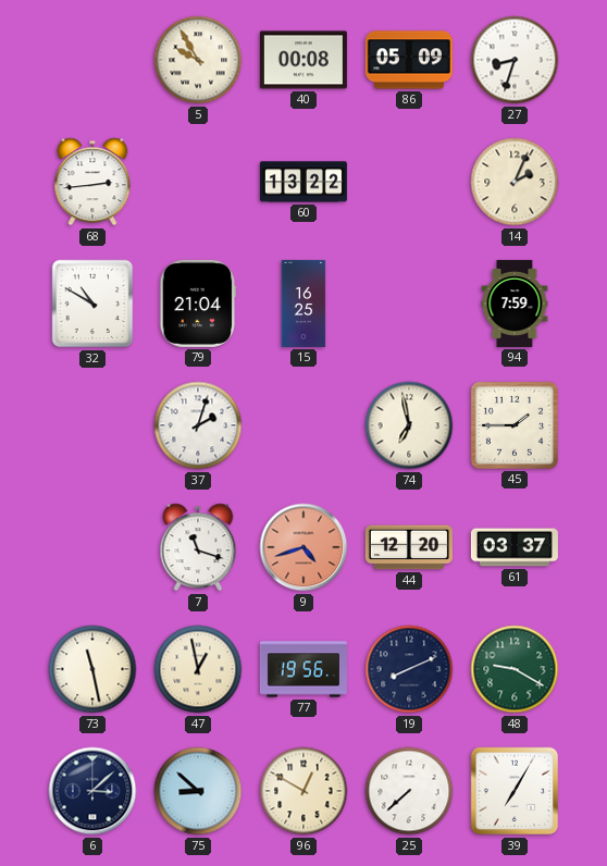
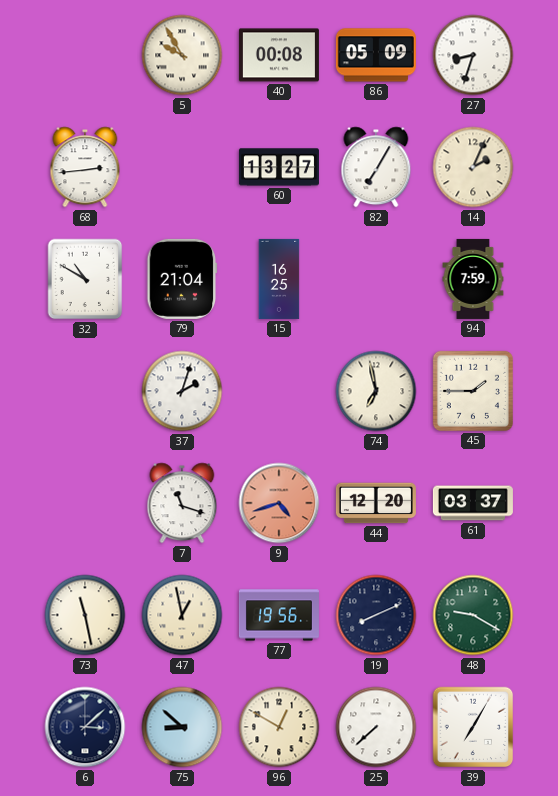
60: 13:22 -> 13:27 (279, 167)
82: none -> 7:05 (376, 167)
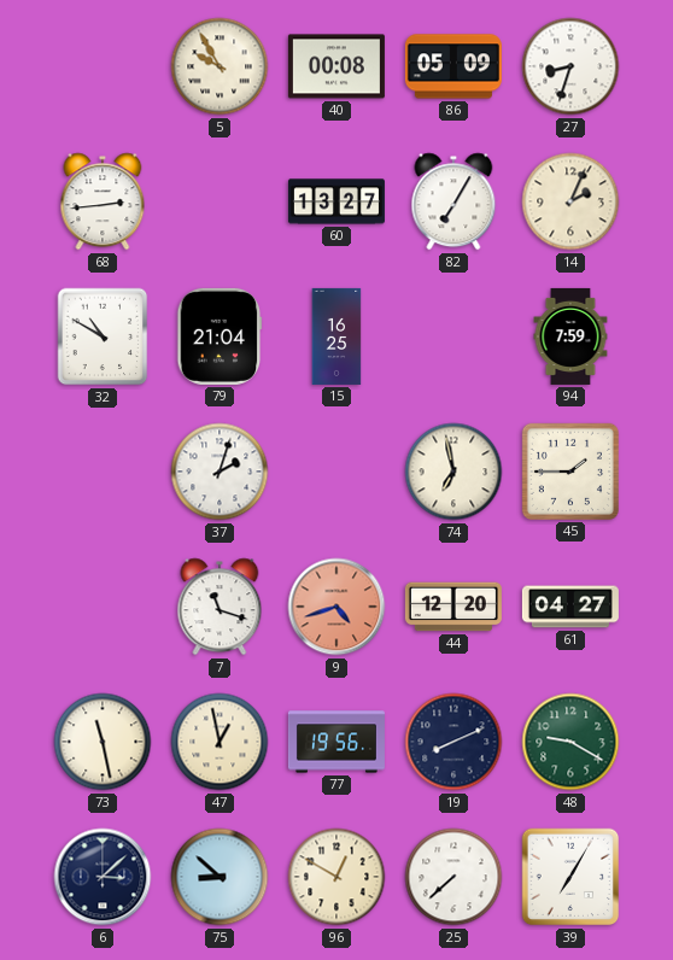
61: 03:37 -> 04:27 (570, 607)
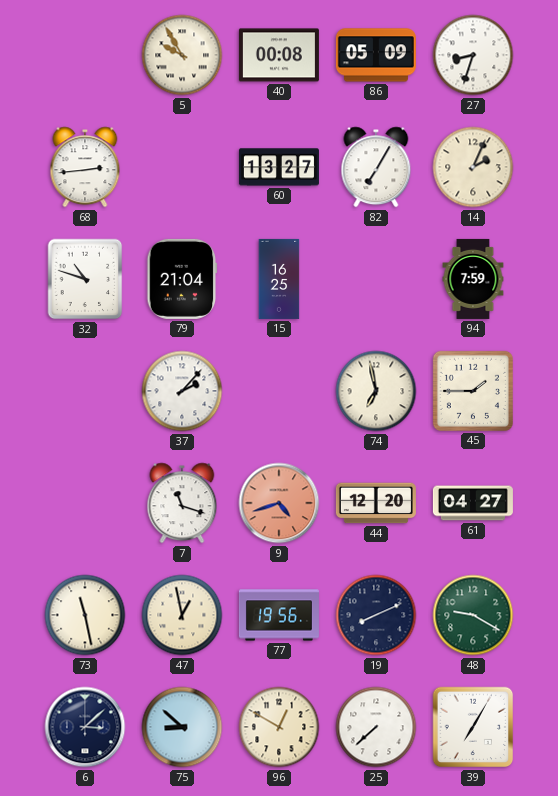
32: 10:50 -> 10:48 (85, 279)
37: 2:03 -> 2:07 (182, 391)
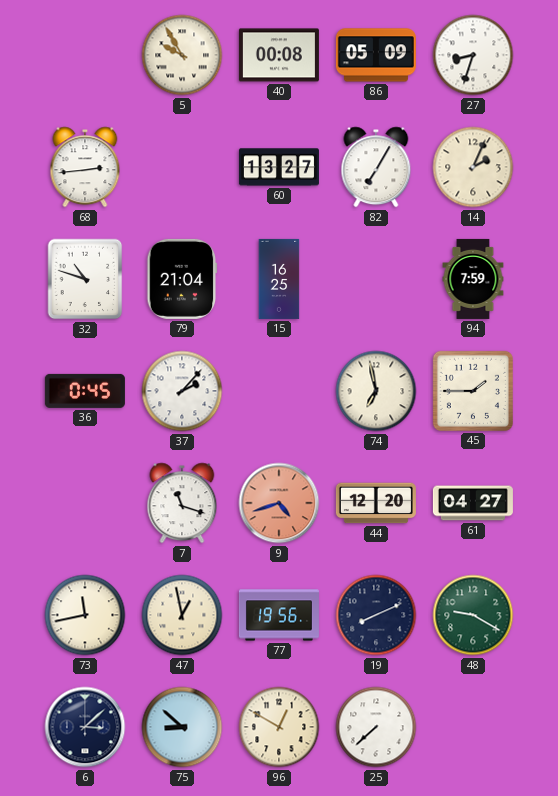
36: none -> 0:45 (85, 391)
73: 11:28 -> 11:43 (85, 615)
39: 7:05 -> none (473, 727)
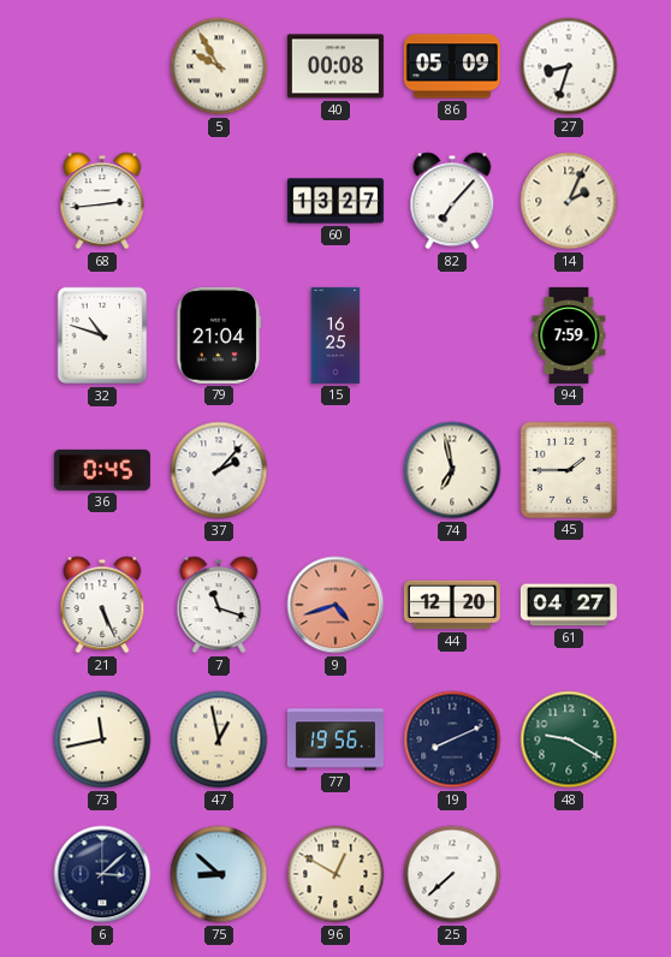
82: 7:05 -> 7:07 (452, 201)
21: none -> 5:26 (102, 605)
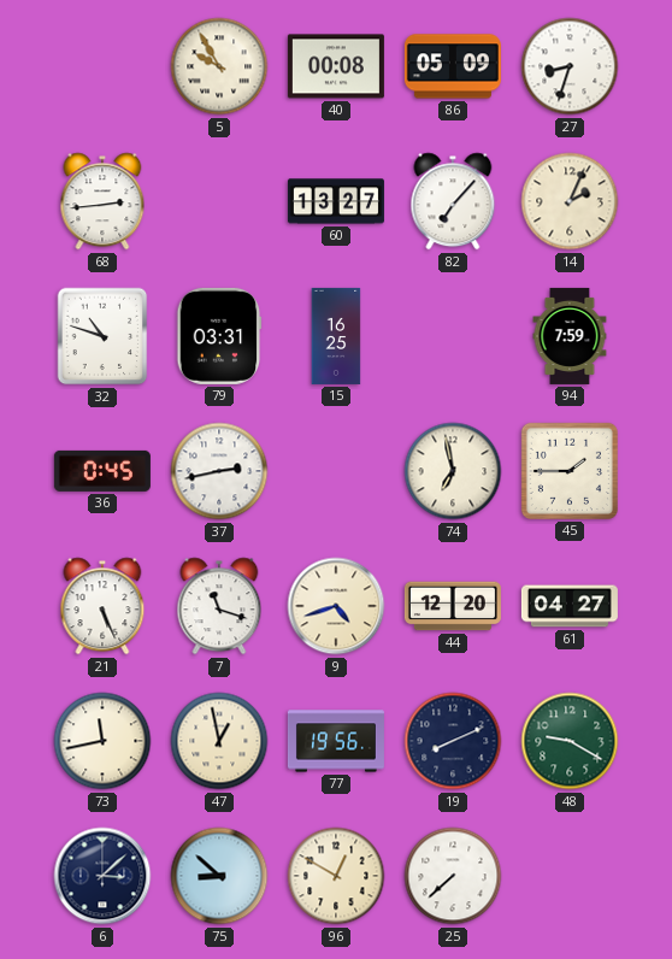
79: 21:04 -> 03:31 (219, 336)
37: 2:07 -> 2:43 (219, 471)
9 dial: salmon -> cream (336, 606)
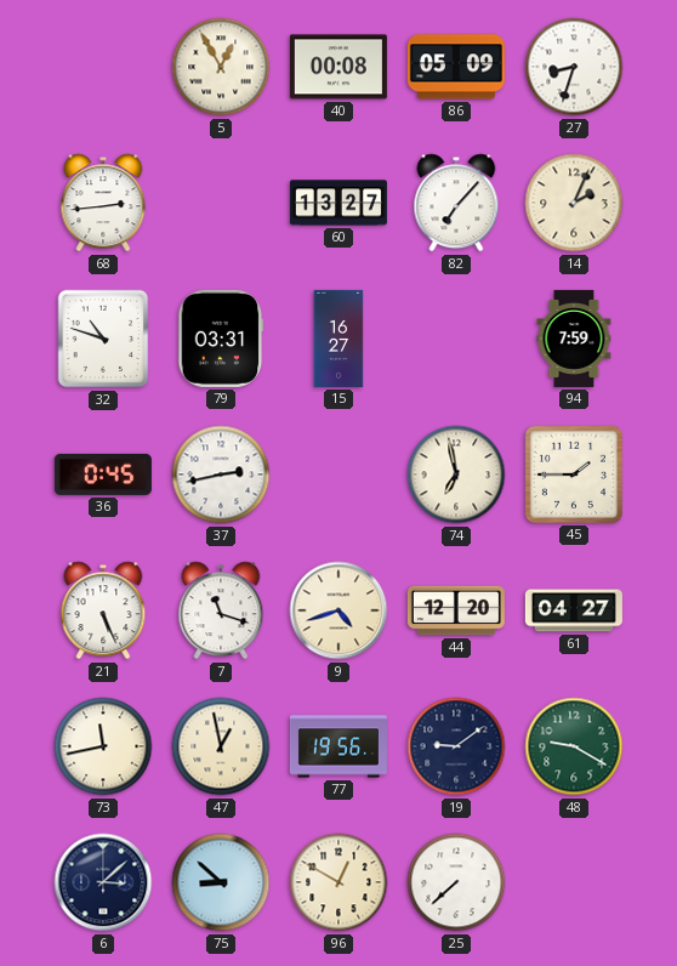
5: 9:55 -> 12:55 (221, 67)
15: 16:25 -> 16:27 (338, 339)
19: 8:11 -> 9:09 (456, 746)
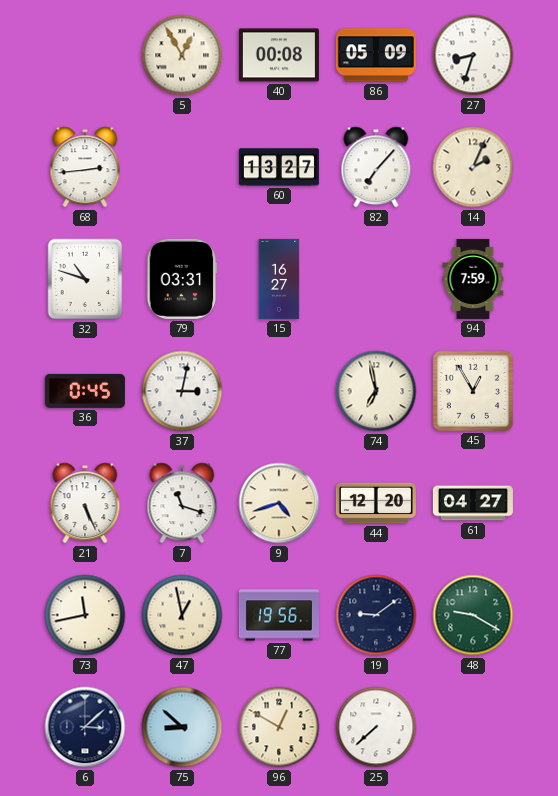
37: 2:43 -> 3:02 (182, 391)
45: 1:45 -> 12:55 (473, 391)
